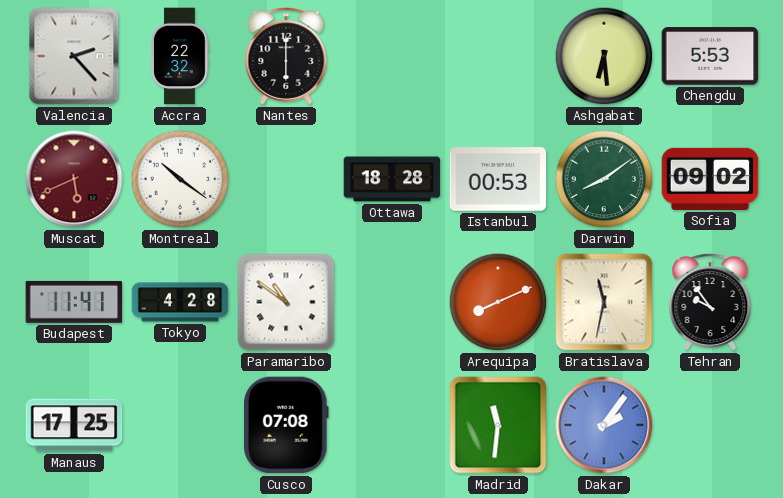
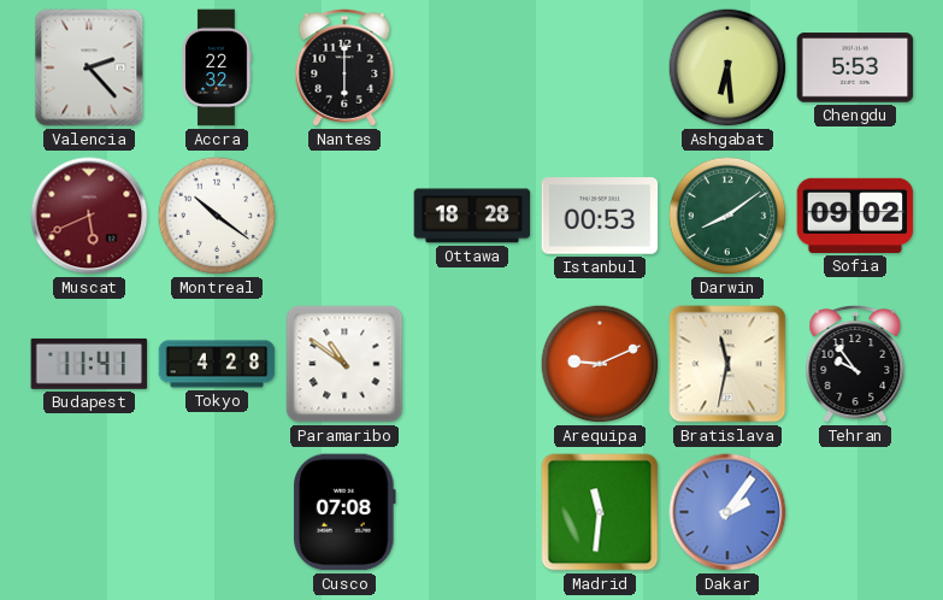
Arequipa: 8:11 -> 9:11 (600, 364)
Manaus: 17:25 -> none (74, 425)
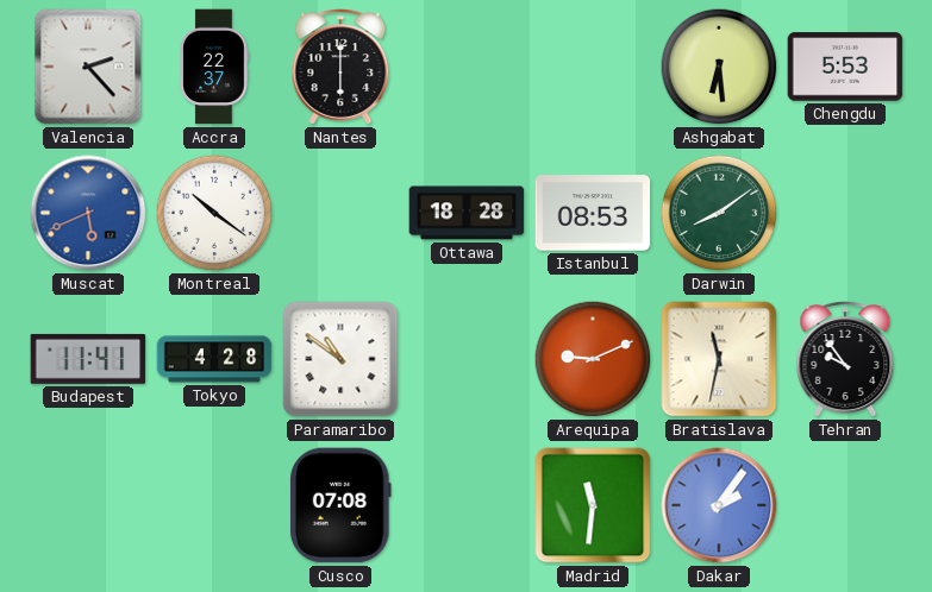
Accra: 22:32 -> 22:37 (214, 67)
Muscat dial: burgundy -> blue (88, 213)
Istanbul: 00:53 -> 08:53 (593, 213)
Sofia: 09:02 -> none (855, 216)
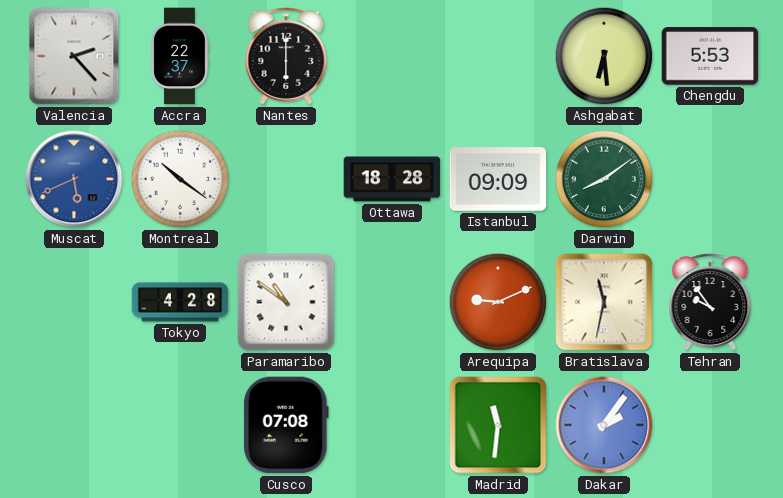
Istanbul: 08:53 -> 09:09 (498, 179)
Budapest: 11:41 -> none (88, 359)
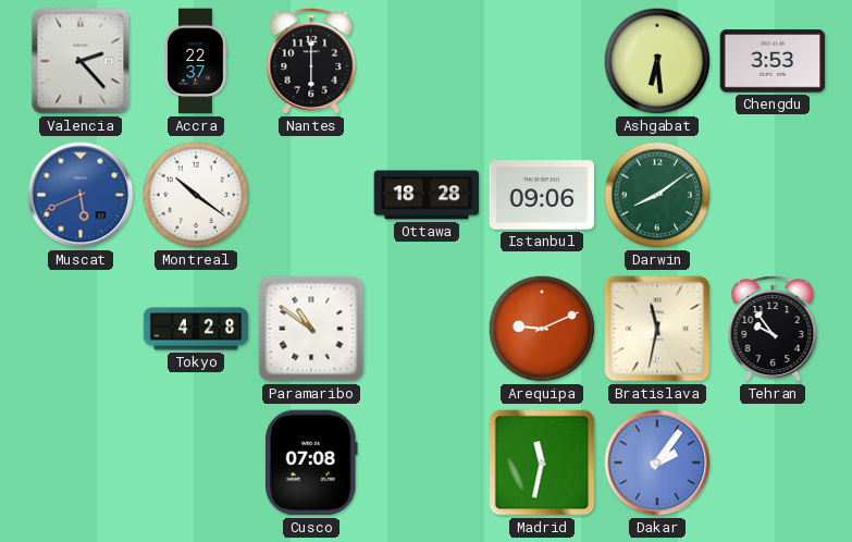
Chengdu: 5:53 -> 3:53 (773, 61)
Istanbul: 09:09 -> 09:06 (542, 195)
Madrid: 11:31 -> 11:32 (542, 463)
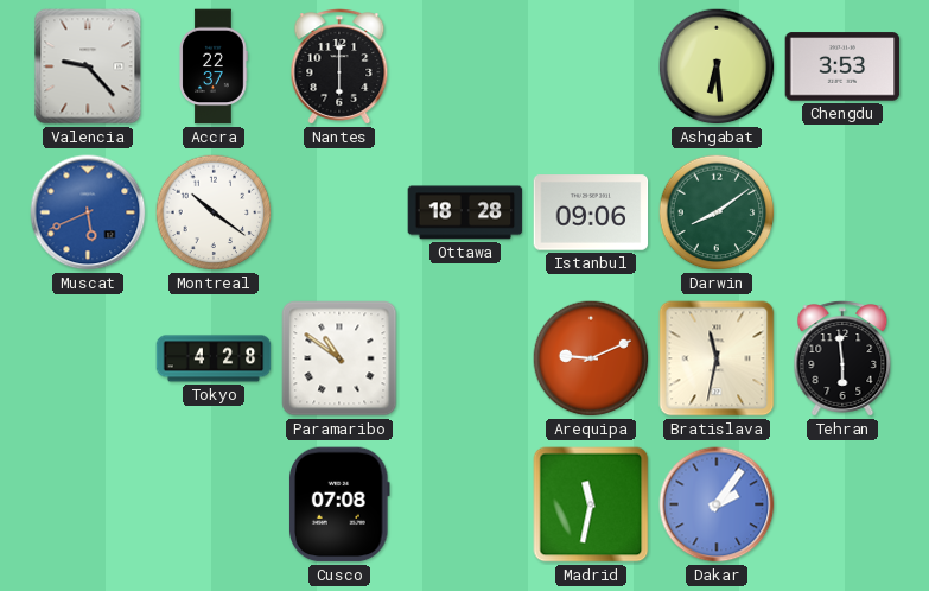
Valencia: 2:23 -> 9:23 (88, 66)
Tehran: 9:54 -> 5:59 (842, 358)
